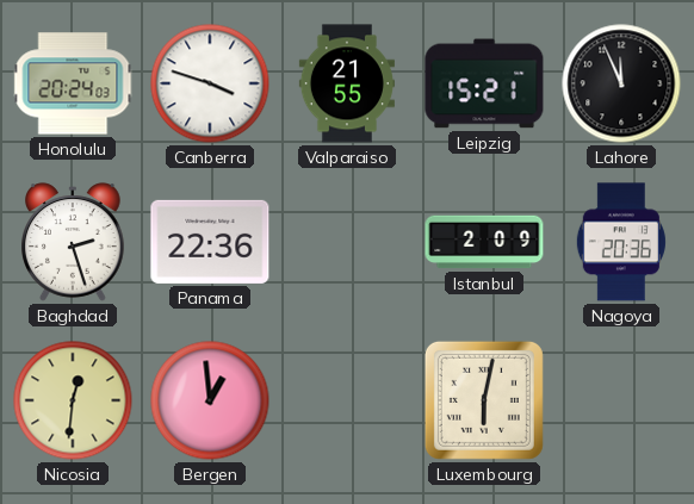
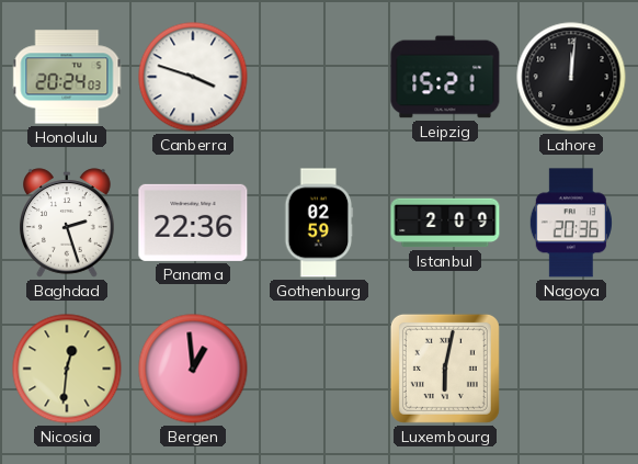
Valparaiso: 21:55 -> none (347, 83)
Lahore: 11:56 -> 12:01 (571, 77)
Gothenburg: none -> 02:59 (319, 223)
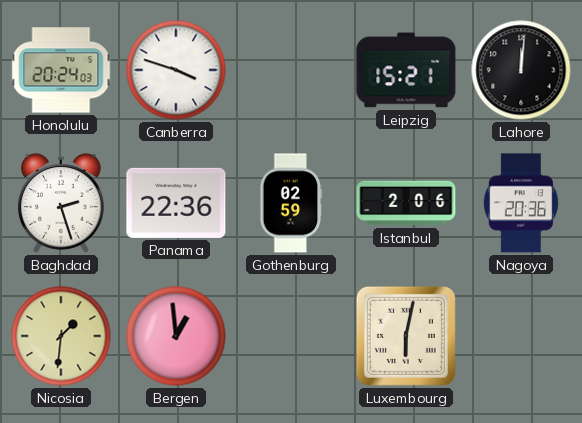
Istanbul: 2:09 -> 2:06 (406, 203)
Nicosia: 12:31 -> 1:31 (61, 336)
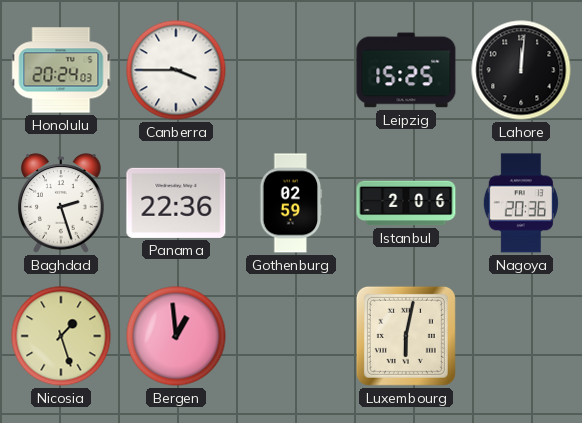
Canberra: 3:48 -> 3:45 (176, 70)
Leipzig: 15:21 -> 15:25 (406, 70)
Nicosia: 1:31 -> 1:27 (61, 336)
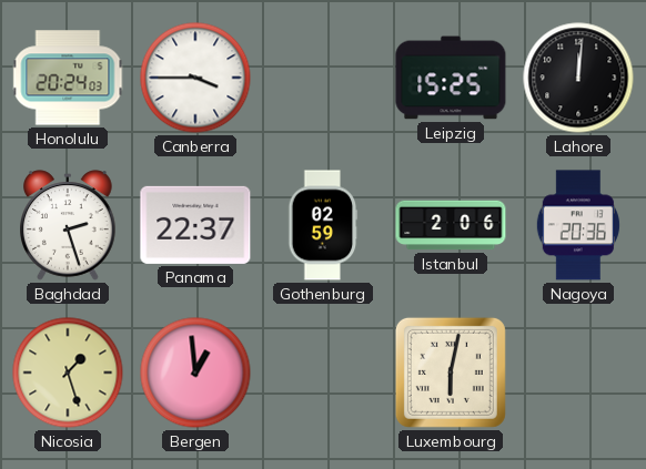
Panama: 22:36 -> 22:37 (195, 225)
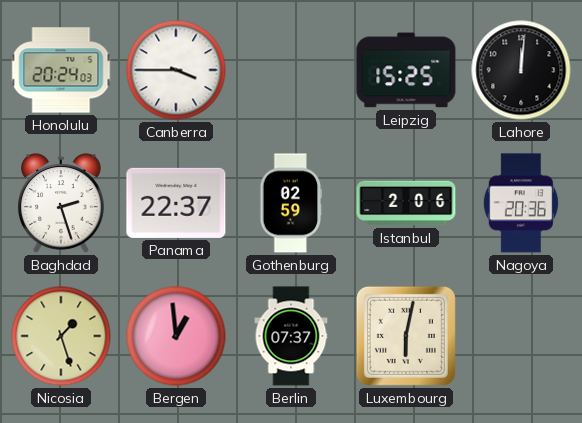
Berlin: none -> 07:37 (291, 336)
